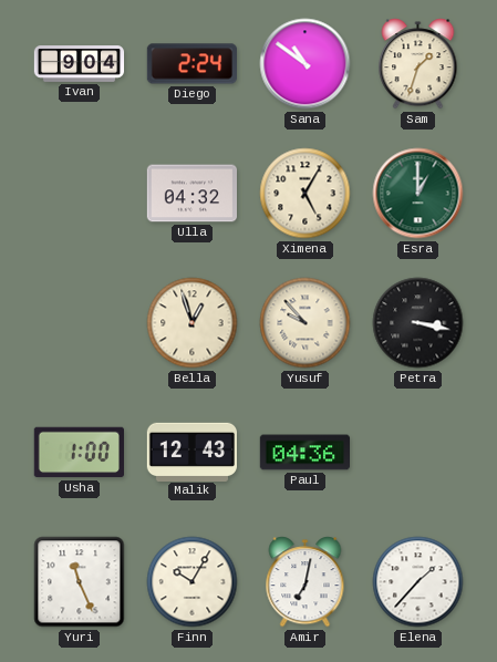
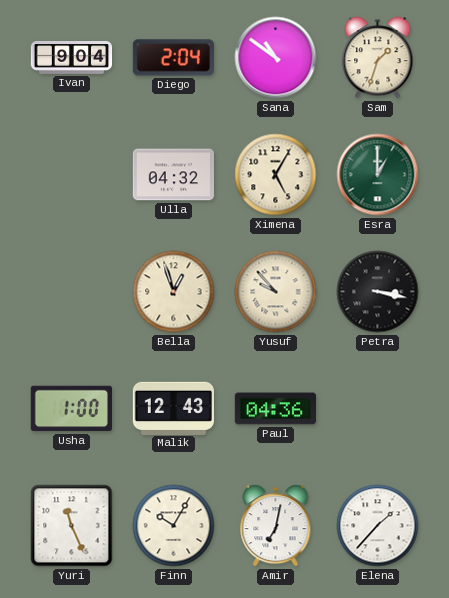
Diego: 2:24 -> 2:04 (173, 58)
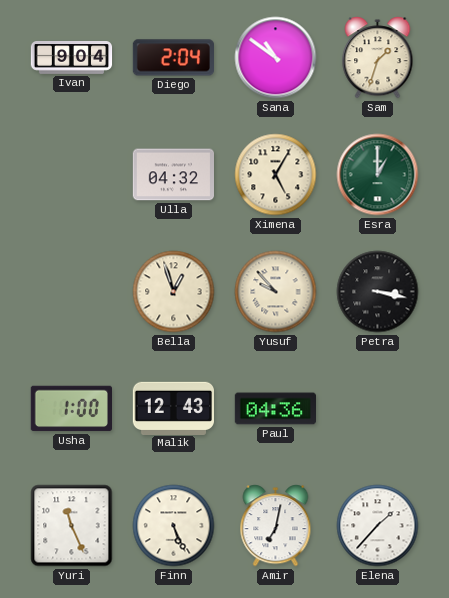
Finn: 10:05 -> 5:26 (174, 526)
